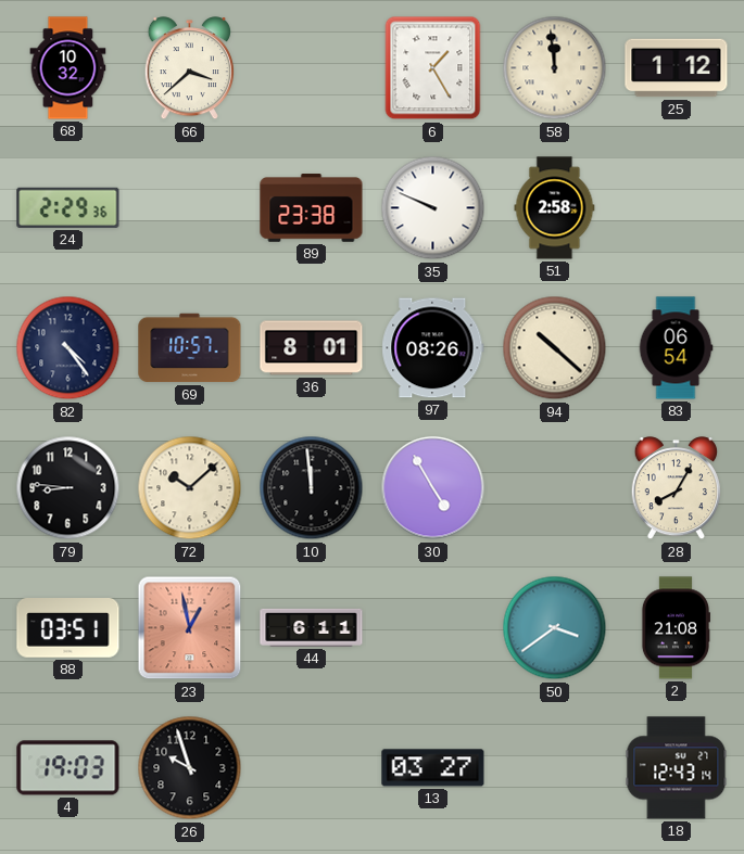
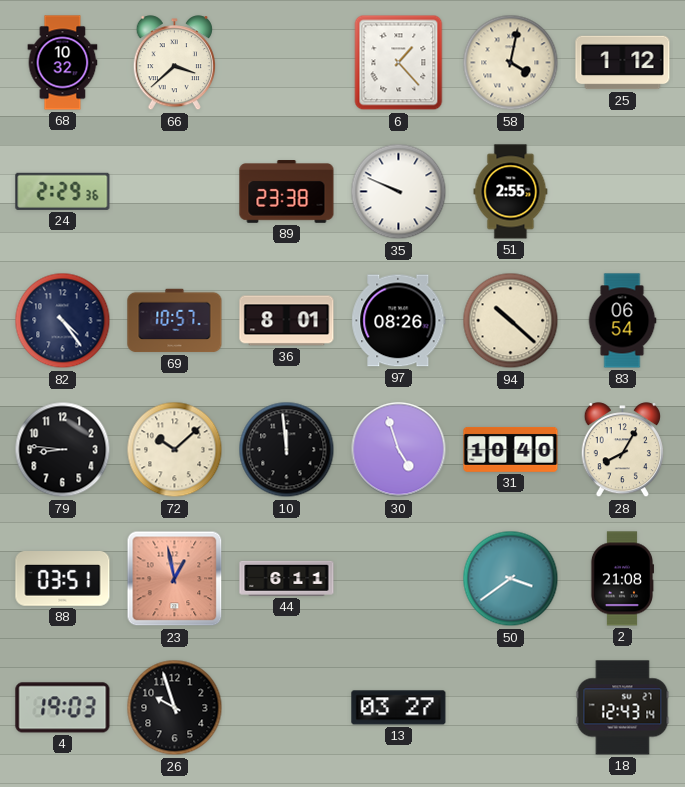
6: 1:25 -> 1:23 (399, 63)
58: 11:59 -> 4:02 (511, 63)
51: 2:58 -> 2:55 (511, 192)
30: 4:55 -> 4:57 (399, 450)
31: none -> 10:40 (511, 450)
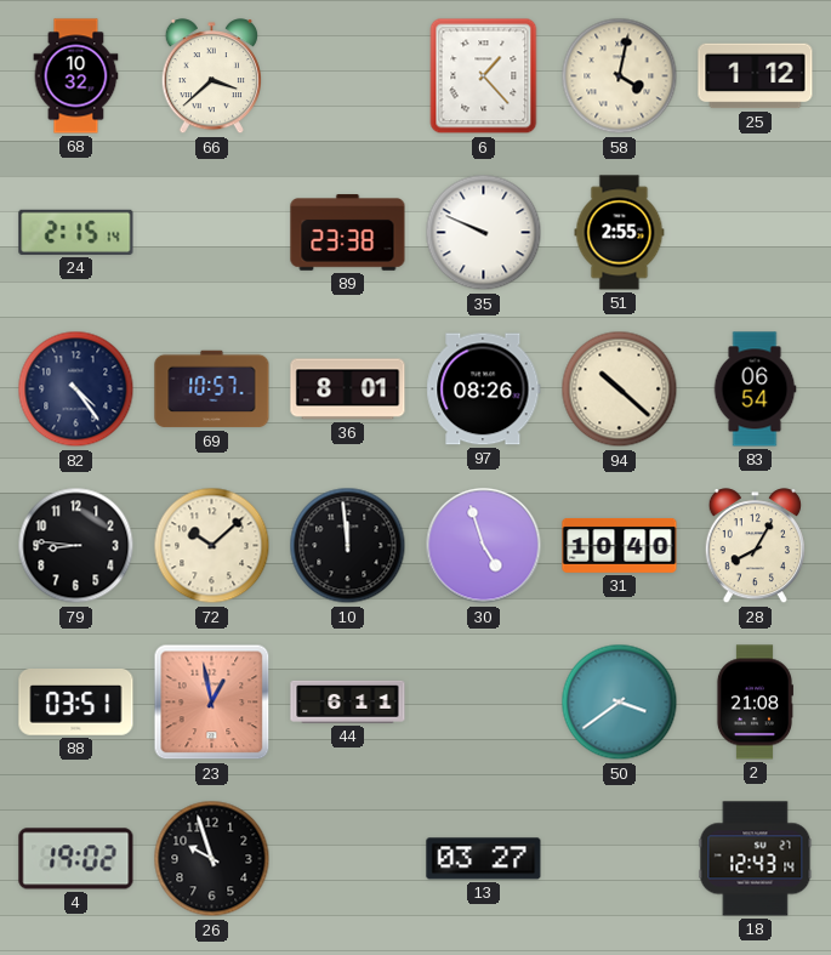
24: 2:29 -> 2:15 (76, 232)
4: 19:03 -> 19:02 (76, 859)
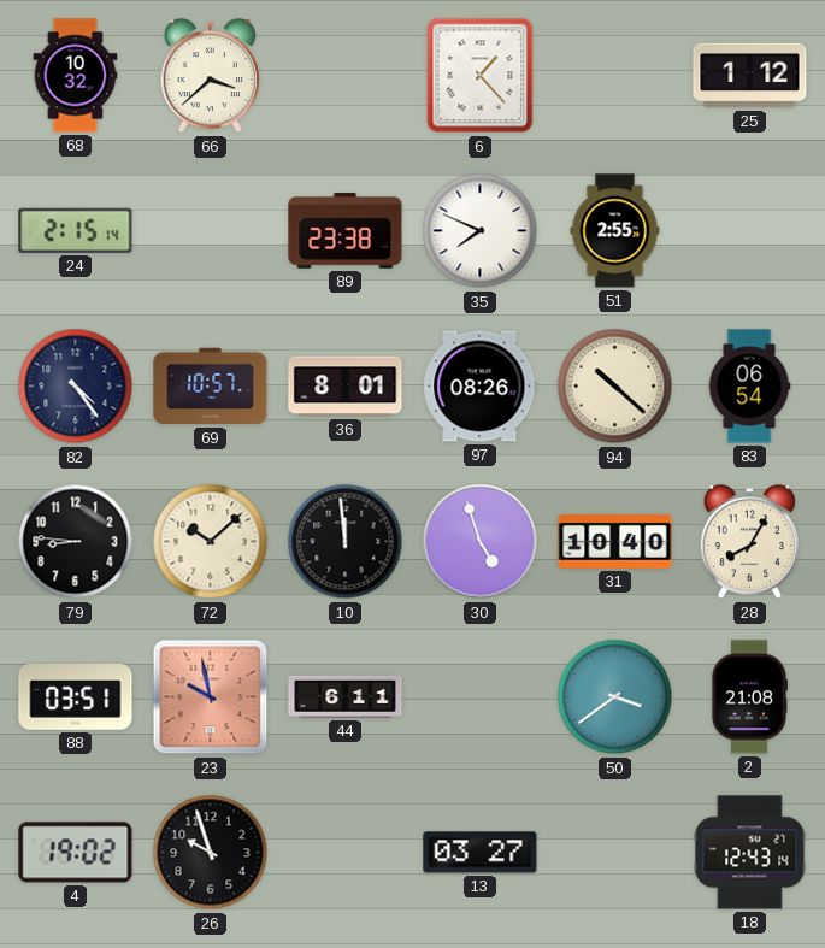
58: 4:02 -> none (620, 76)
35: 9:49 -> 7:49 (481, 231)
23: 12:58 -> 9:58 (211, 697)
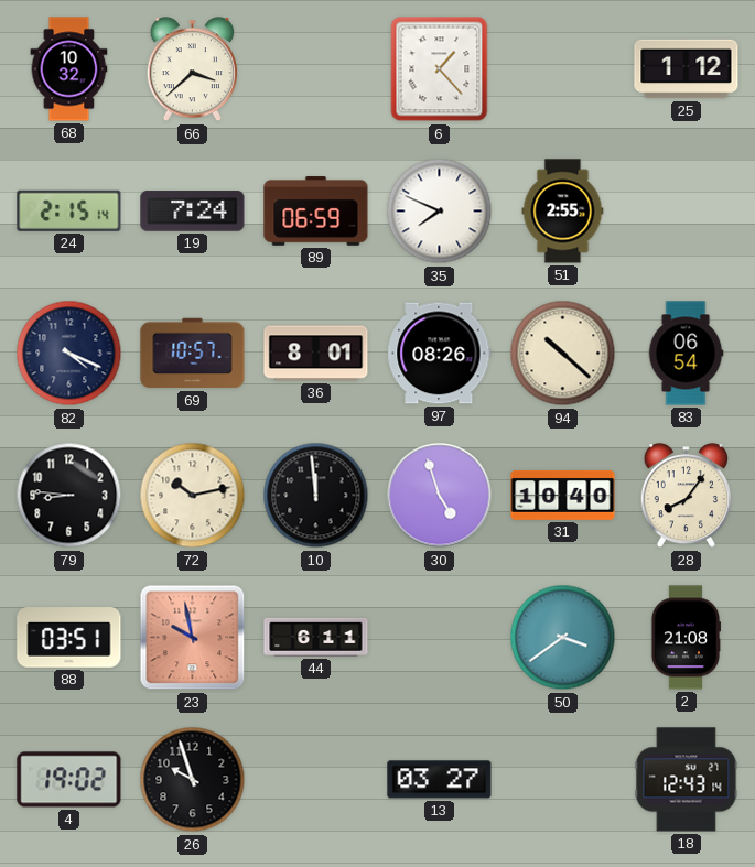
19: none -> 7:24 (193, 212)
89: 23:38 -> 06:59 (316, 212)
82: 4:24 -> 4:19 (69, 354)
72: 10:08 -> 10:13 (193, 496)
28: 8:05 -> 8:06 (686, 496)
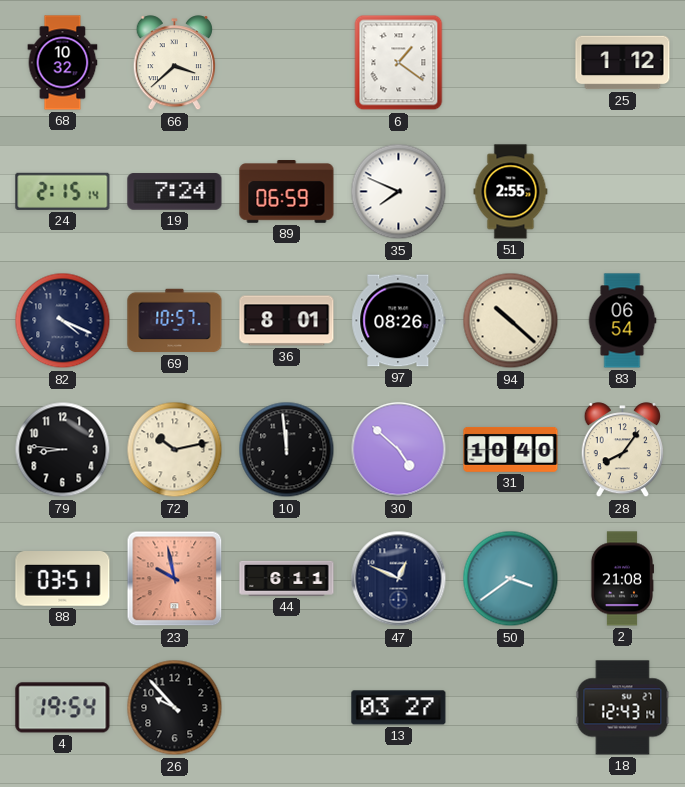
6: 1:23 -> 1:21 (399, 63)
30: 4:57 -> 4:52 (399, 450)
47: none -> 12:49 (399, 579)
4: 19:02 -> 19:54 (63, 708)
26: 9:57 -> 9:53 (175, 708)
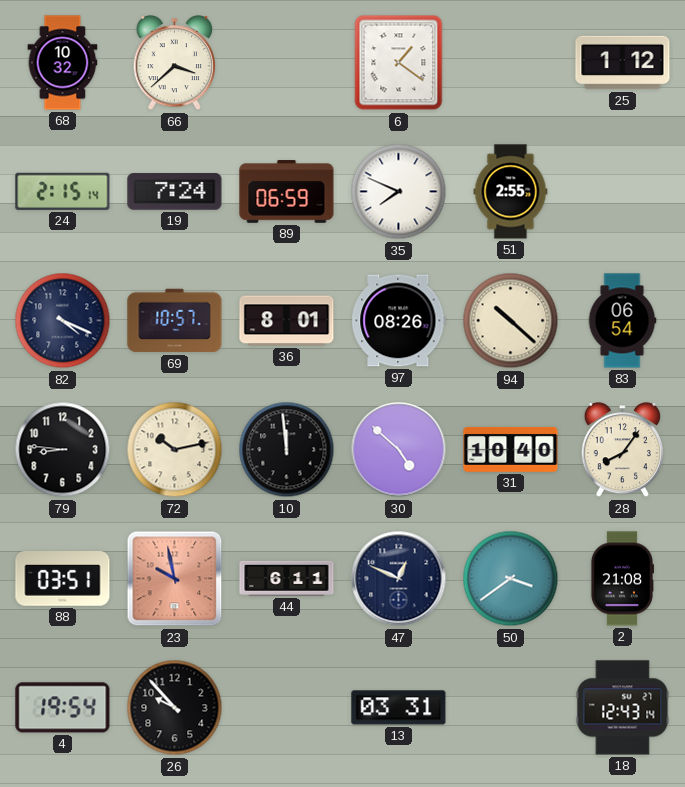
13: 03:27 -> 03:31 (399, 708)
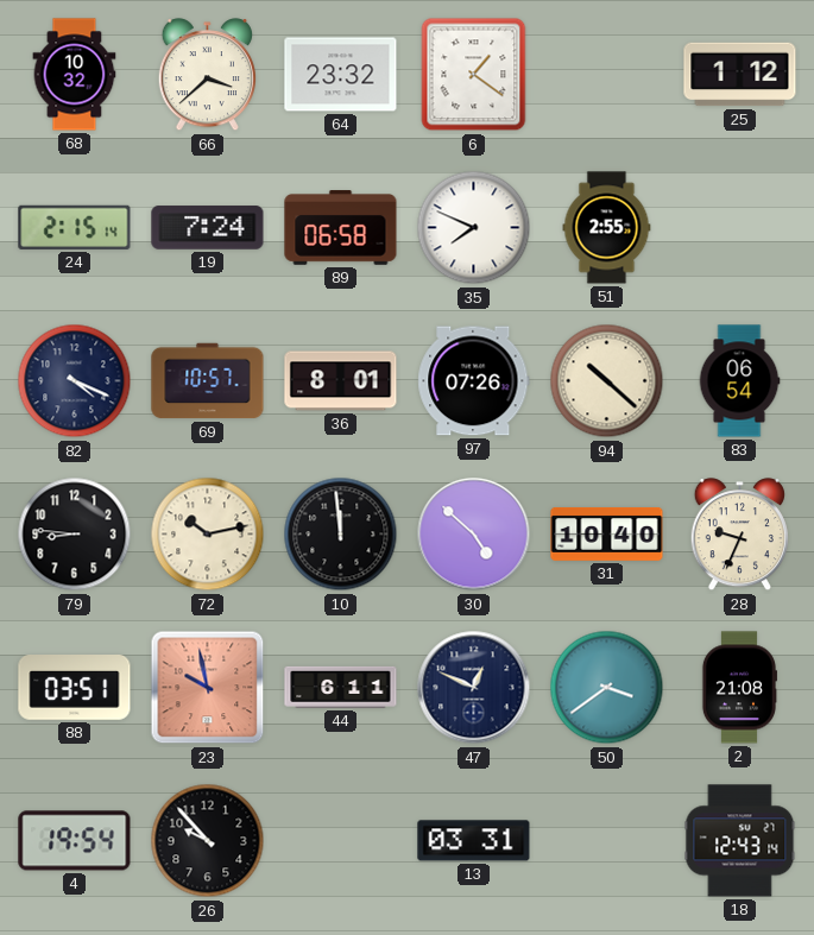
64: none -> 23:32 (341, 75)
89: 06:59 -> 06:58 (341, 228)
97: 08:26 -> 07:26 (474, 381)
28: 8:06 -> 9:34 (739, 535)
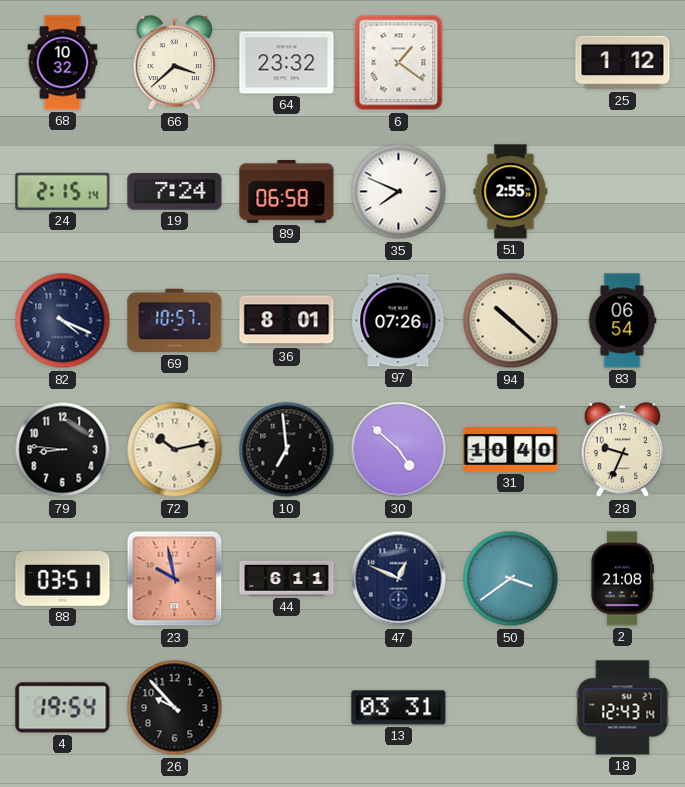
10: 11:59 -> 6:59 (287, 450)
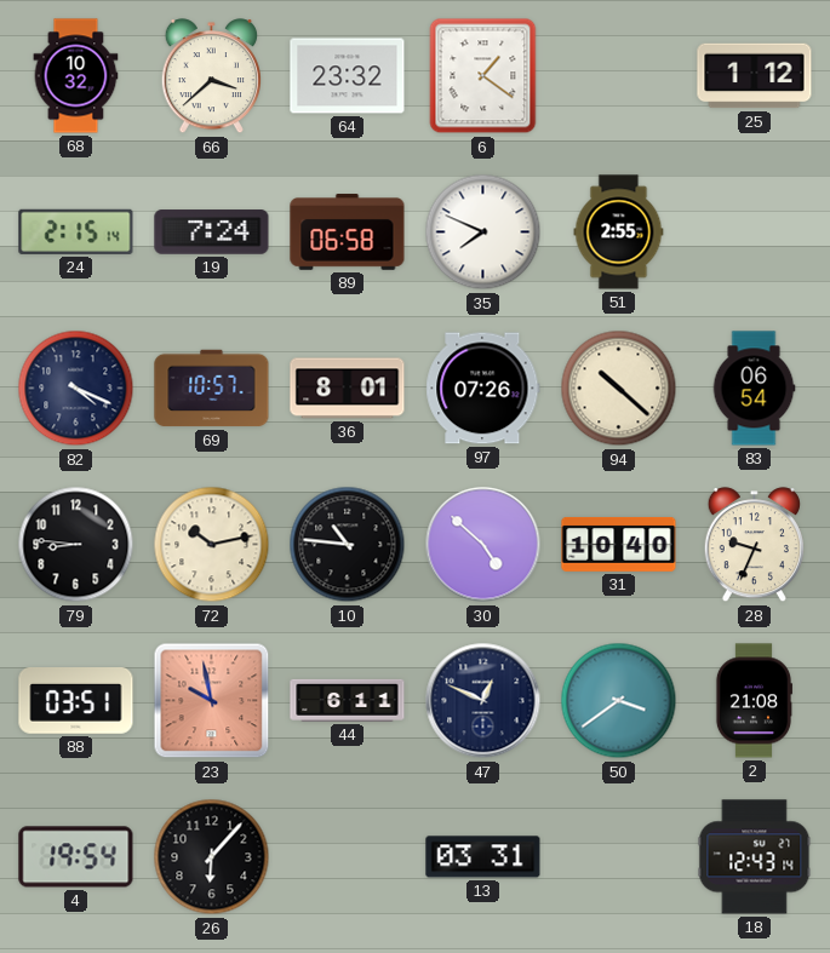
10: 6:59 -> 10:46 (348, 545)
26: 9:53 -> 6:07 (212, 857)
